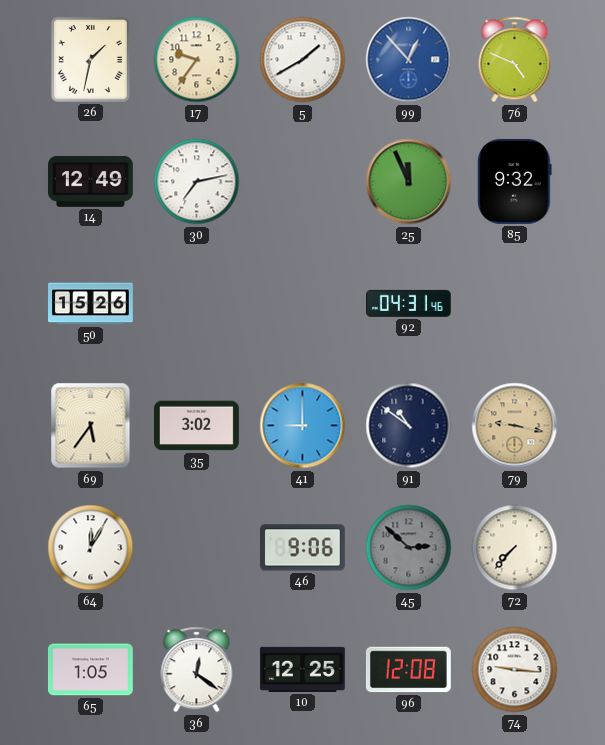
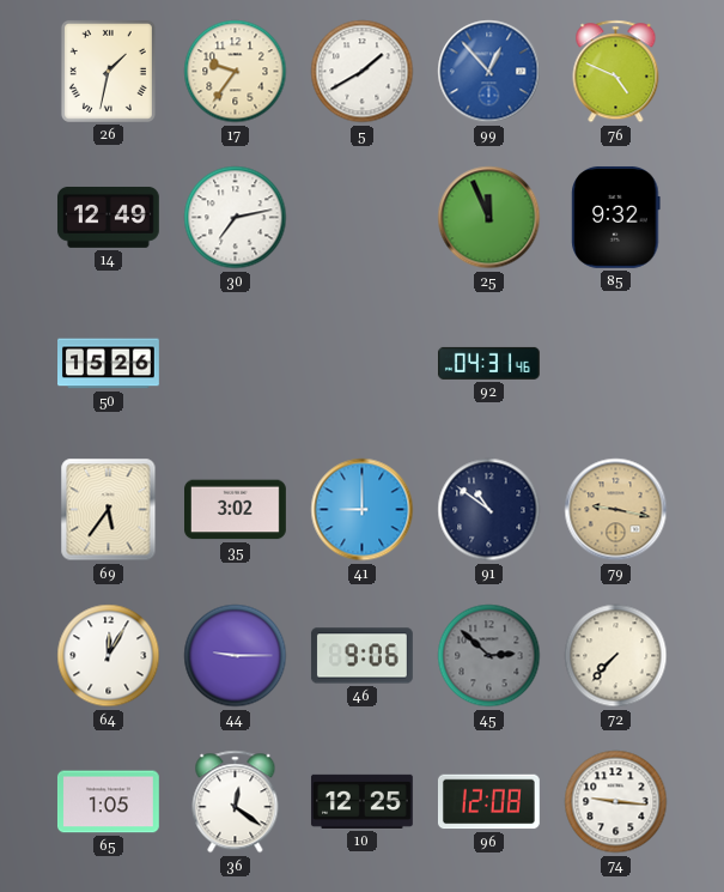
44: none -> 9:15 (236, 656)
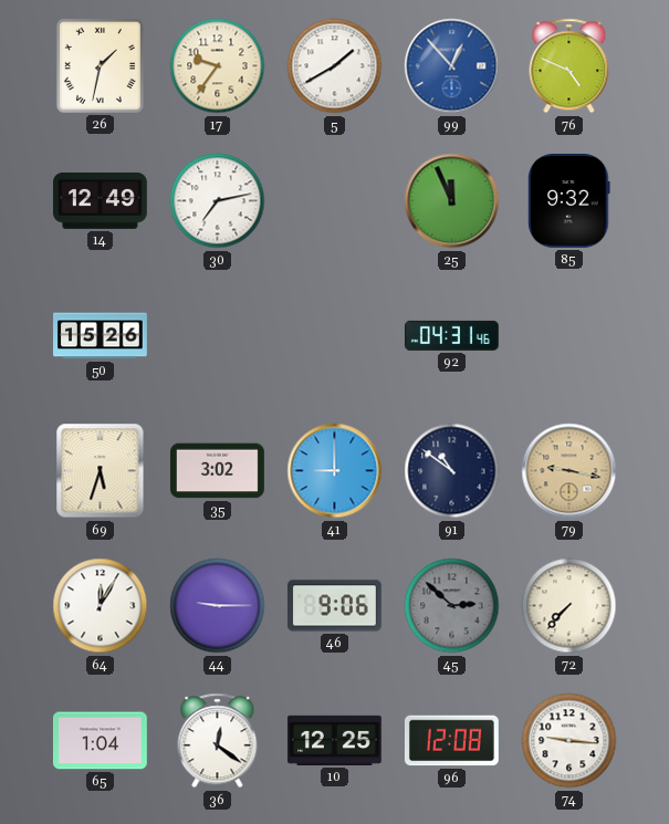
69: 5:36 -> 5:33 (101, 471)
65: 1:05 -> 1:04 (100, 741)
